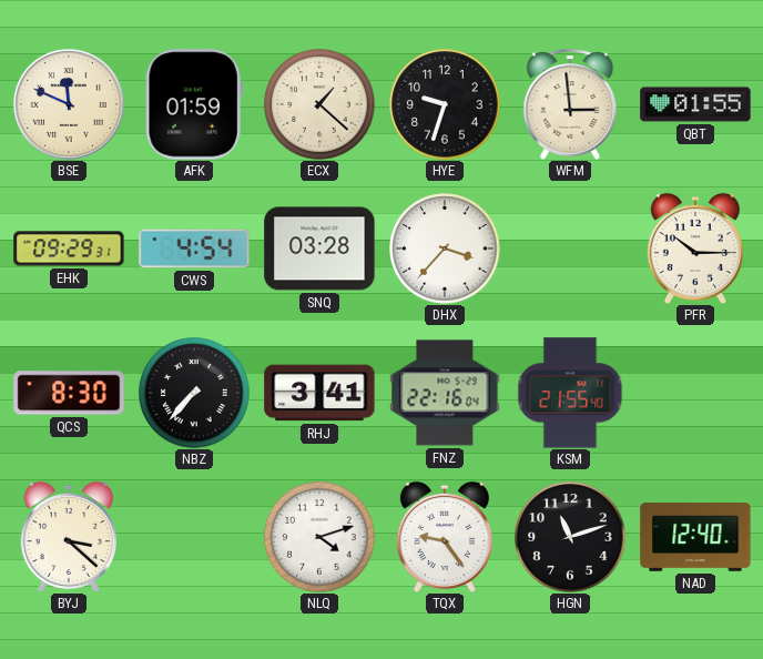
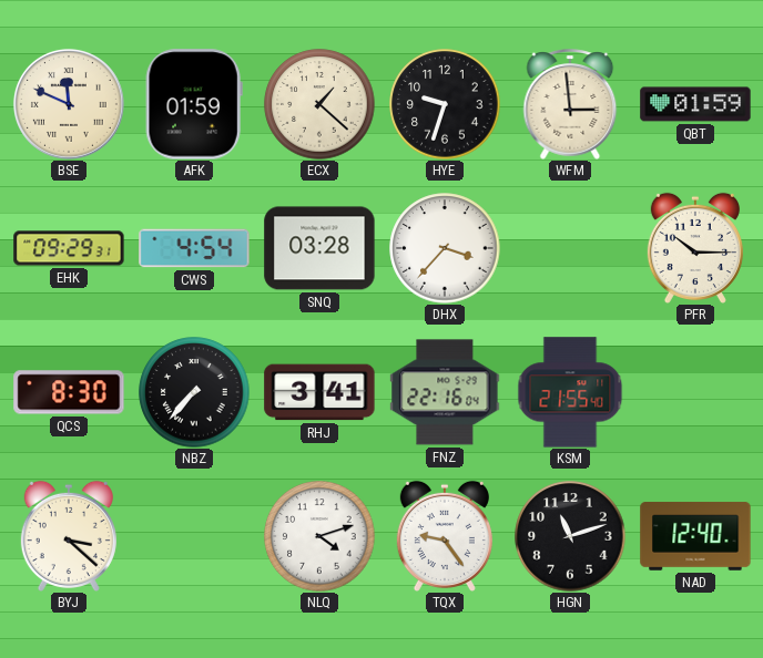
QBT: 01:55 -> 01:59 (695, 104)
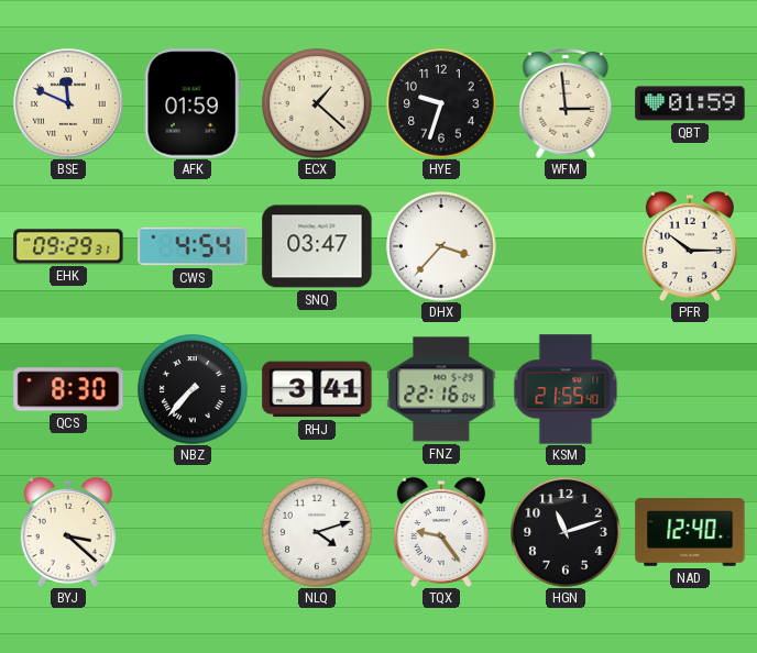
SNQ: 03:28 -> 03:47 (317, 246)
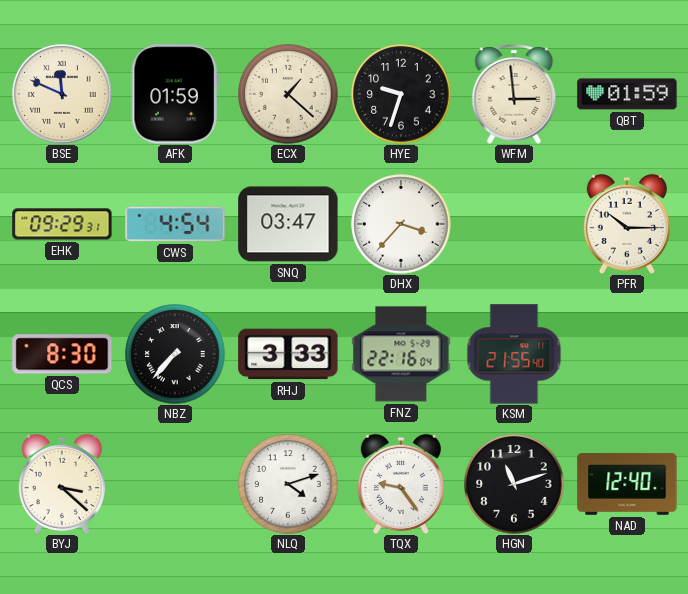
RHJ: 3:41 -> 3:33 (288, 354)
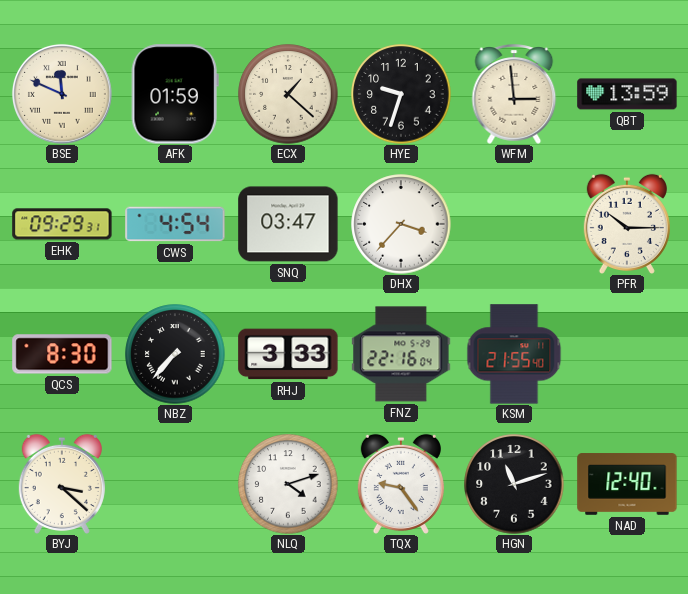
QBT: 01:59 -> 13:59 (627, 94)
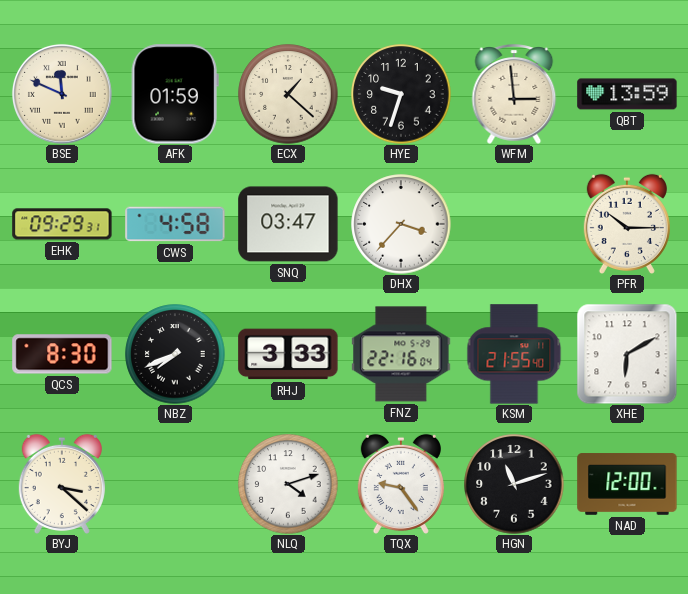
CWS: 4:54 -> 4:58 (175, 224)
NBZ: 7:37 -> 7:41 (175, 354)
XHE: none -> 6:10 (627, 354)
NAD: 12:40 -> 12:00 (627, 484)
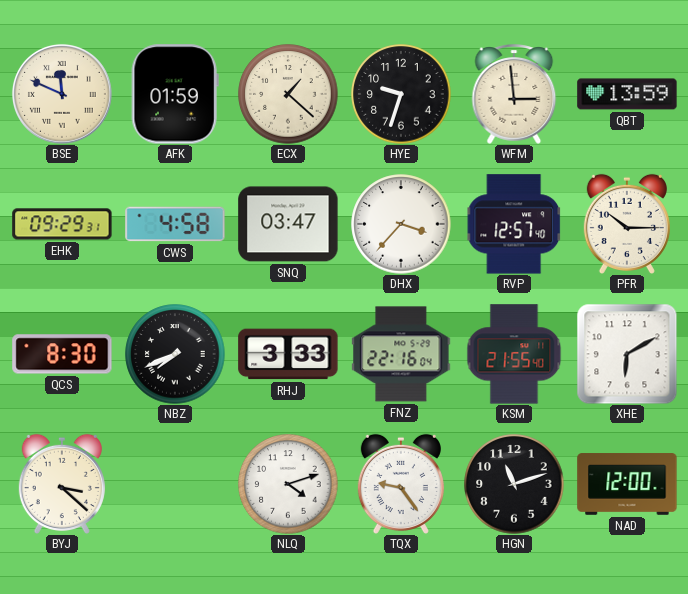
RVP: none -> 12:57 (514, 224)
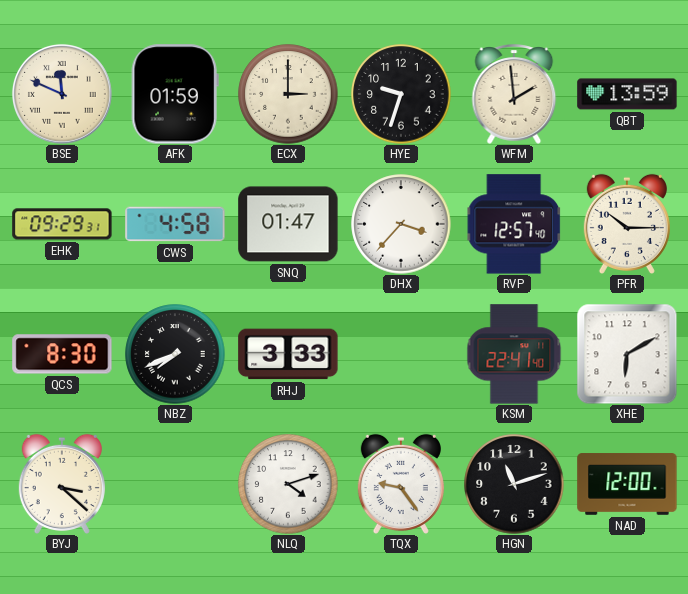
ECX: 1:22 -> 3:00 (288, 94)
WFM: 2:59 -> 1:59 (514, 94)
SNQ: 03:47 -> 01:47 (288, 224)
FNZ: 22:16 -> none (401, 354)
KSM: 21:55 -> 22:41 (514, 354)
